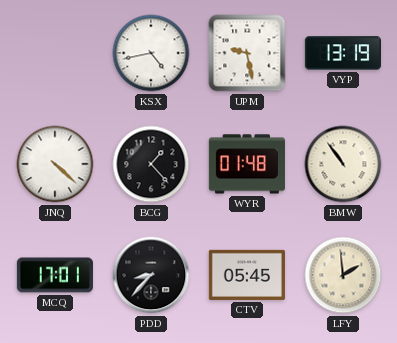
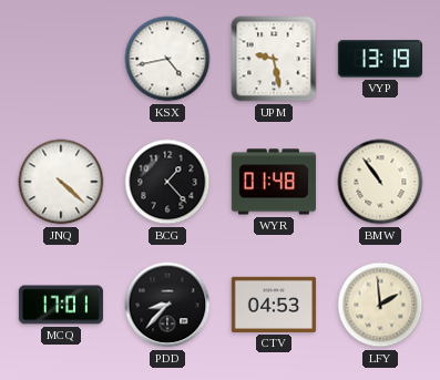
CTV: 05:45 -> 04:53 (274, 305)
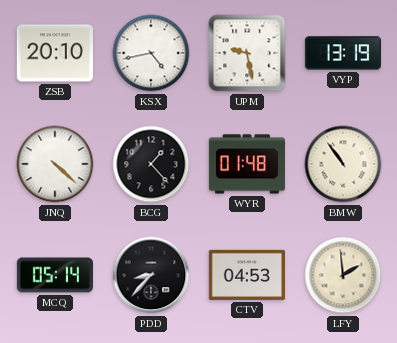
ZSB: none -> 20:10 (55, 53)
MCQ: 17:01 -> 05:14 (55, 275)
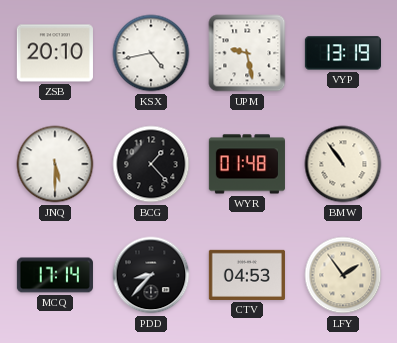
JNQ: 4:22 -> 5:30 (55, 164)
MCQ: 05:14 -> 17:14 (55, 275)
LFY: 1:59 -> 1:54 (343, 275)
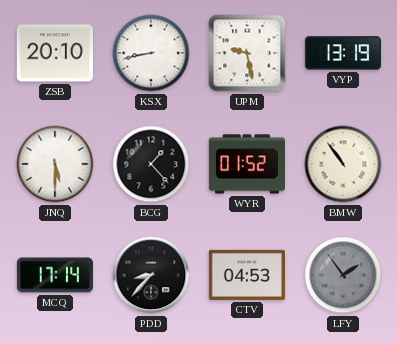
KSX: 4:43 -> 8:43 (151, 53)
WYR: 01:48 -> 01:52 (247, 164)
LFY dial: cream -> grey (343, 275)
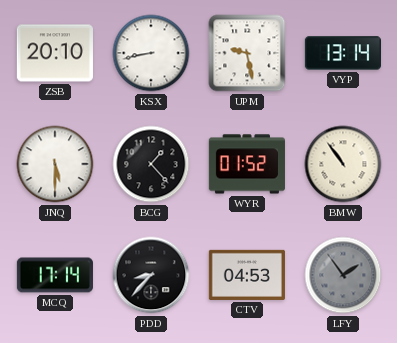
VYP: 13:19 -> 13:14 (343, 53)
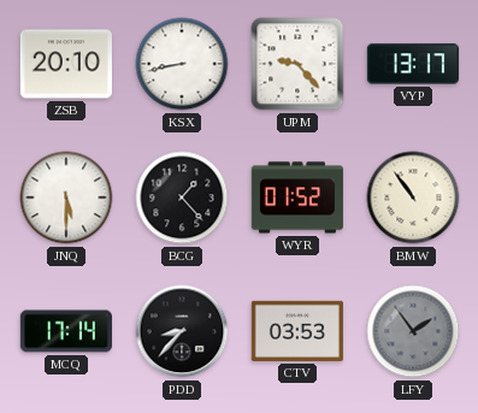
UPM: 9:28 -> 9:23 (297, 64)
VYP: 13:14 -> 13:17 (413, 64)
CTV: 04:53 -> 03:53 (297, 331)
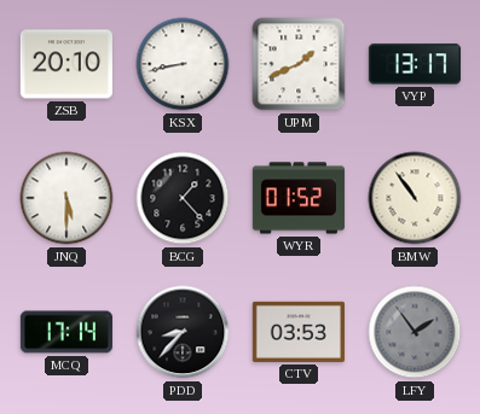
UPM: 9:23 -> 1:41 (299, 64)
